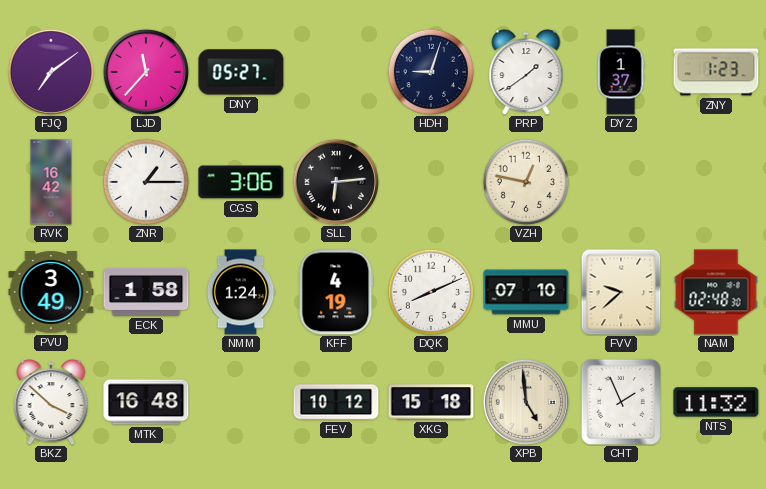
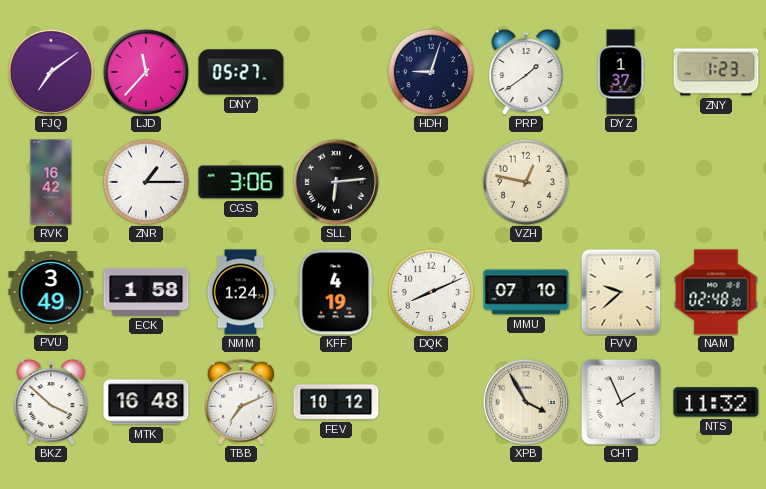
TBB: none -> 7:11 (241, 402)
XKG: 15:18 -> none (431, 402)
XPB: 4:59 -> 3:55 (526, 402)
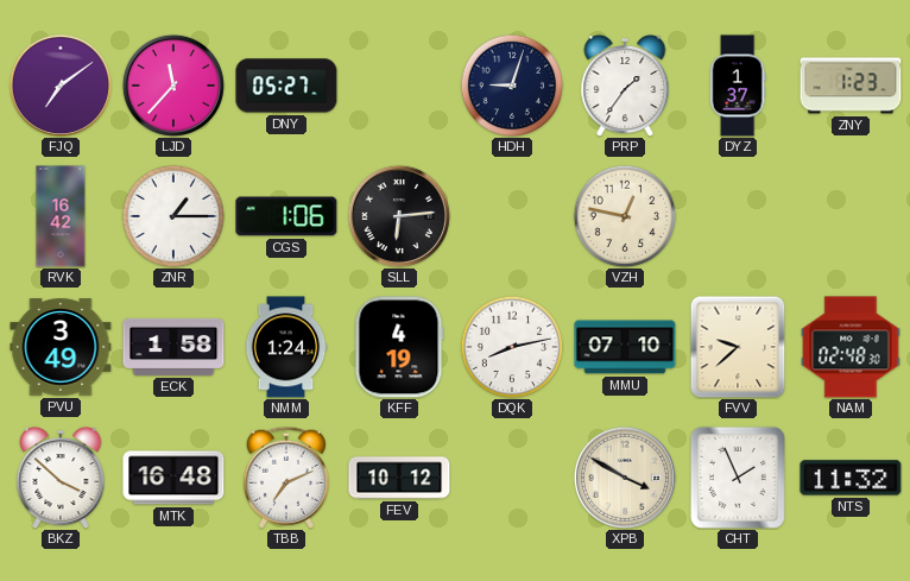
PRP: 1:39 -> 1:36 (625, 86)
CGS: 3:06 -> 1:06 (286, 216)
DQK: 8:11 -> 8:13 (511, 346)
XPB: 3:55 -> 3:50 (625, 478)
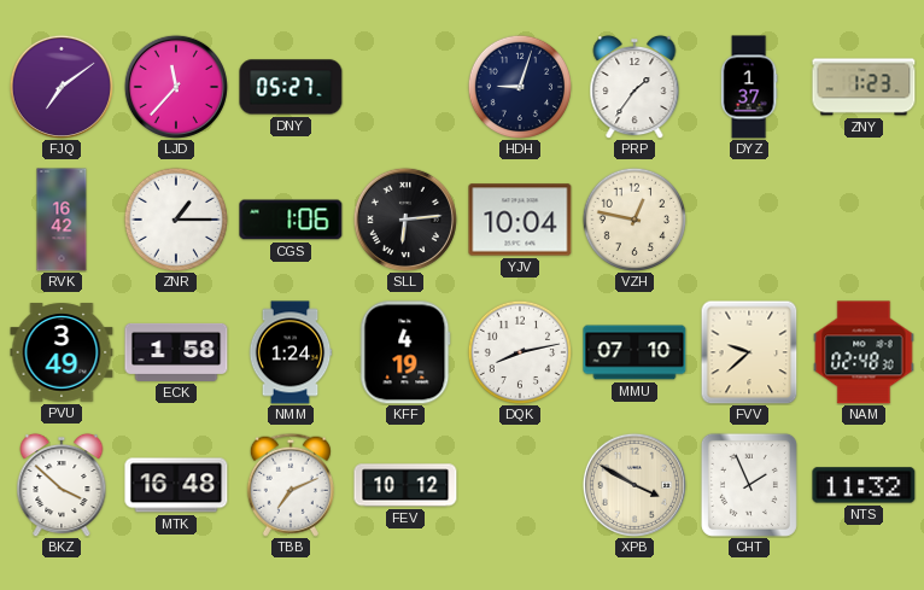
YJV: none -> 10:04 (520, 220)
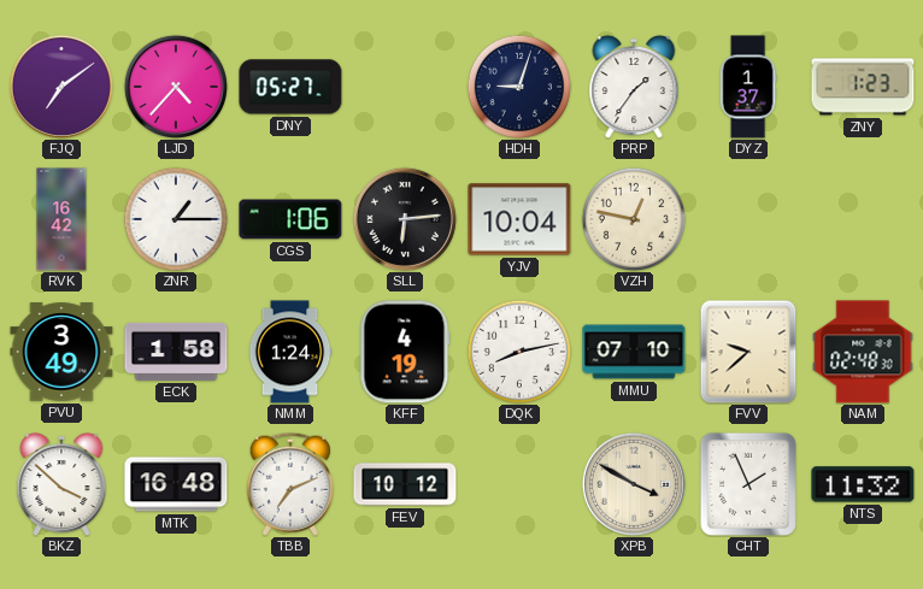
LJD: 11:37 -> 4:37 (176, 87)
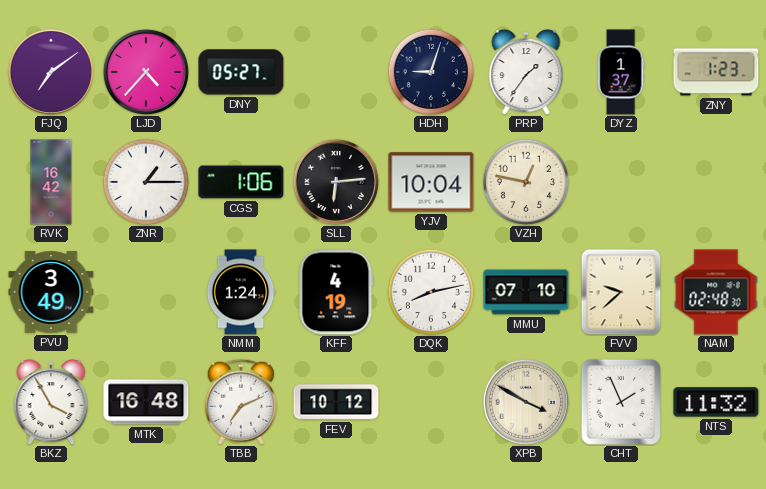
ECK: 1:58 -> none (176, 352)
BKZ: 3:52 -> 3:55 (51, 402)
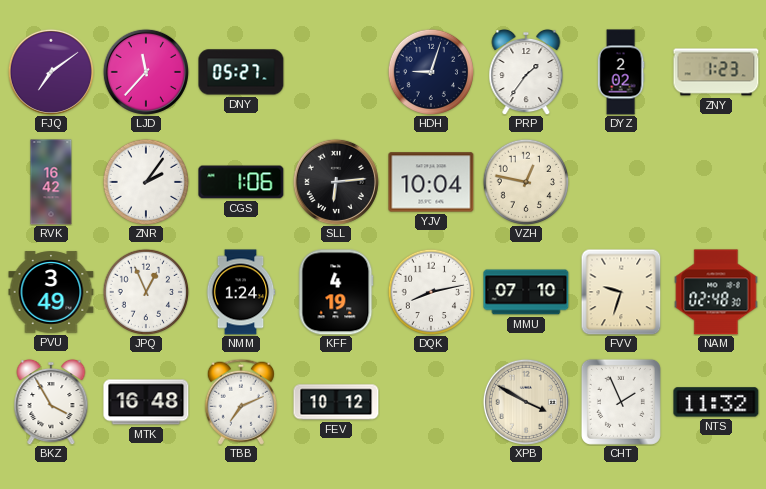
LJD: 4:37 -> 11:37 (146, 72)
DYZ: 1:37 -> 2:02 (621, 72)
ZNR: 1:15 -> 2:06 (145, 181)
JPQ: none -> 12:56 (145, 291)
FVV: 9:38 -> 9:33 (621, 292)
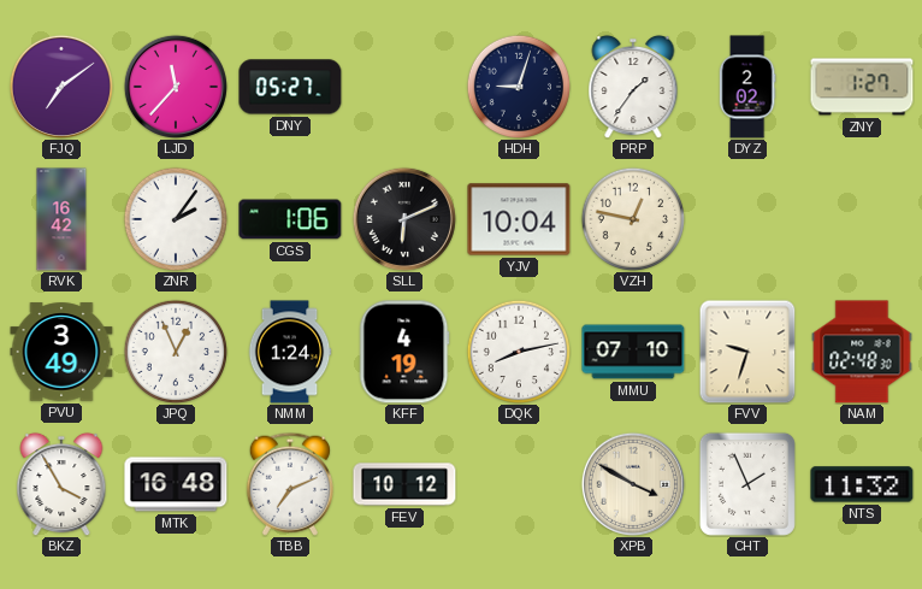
ZNY: 1:23 -> 1:27 (862, 87)
SLL: 6:14 -> 6:11 (404, 219)
